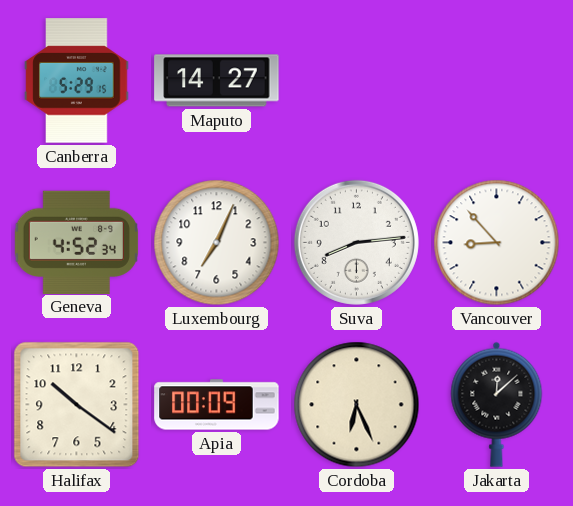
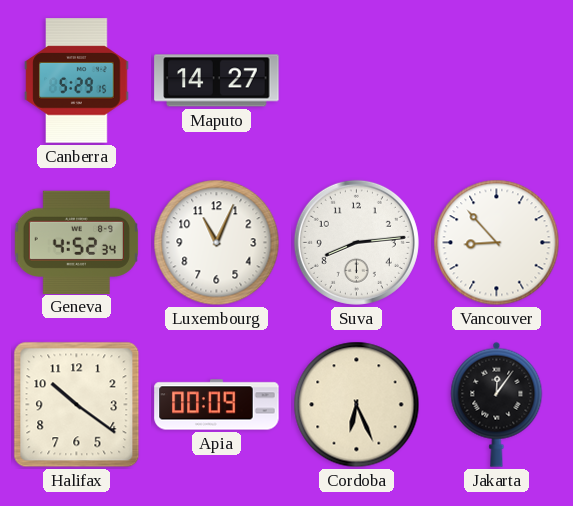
Luxembourg: 7:04 -> 11:04 (217, 243)
Jakarta: 12:08 -> 12:06 (497, 404)
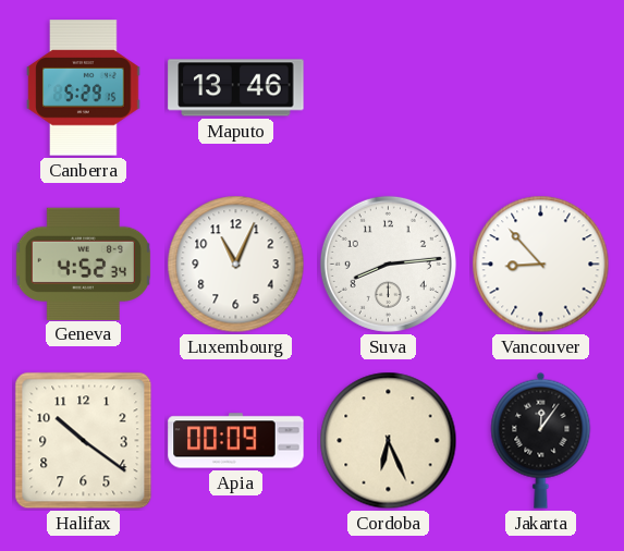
Maputo: 14:27 -> 13:46 (236, 88)
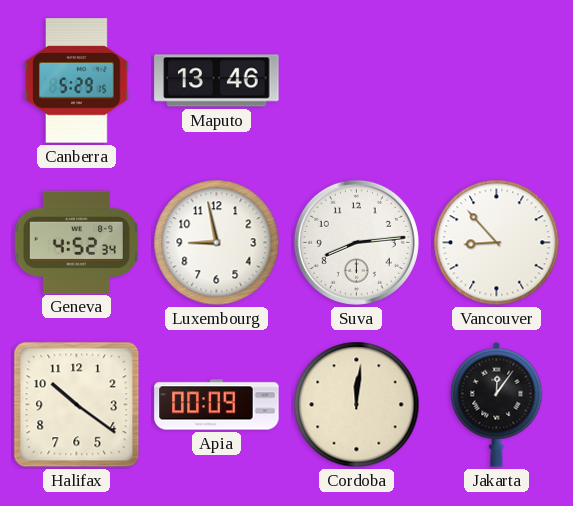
Luxembourg: 11:04 -> 8:58 (217, 243)
Cordoba: 6:26 -> 12:01 (357, 405)
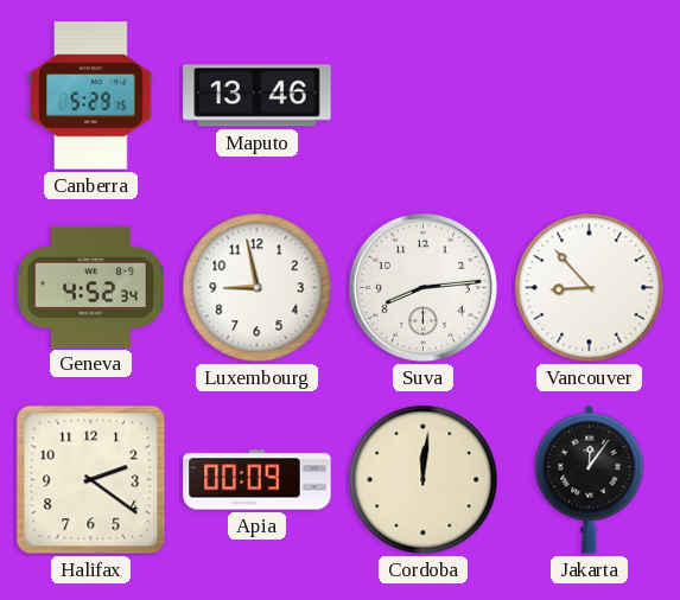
Halifax: 10:21 -> 2:21 (91, 480)
